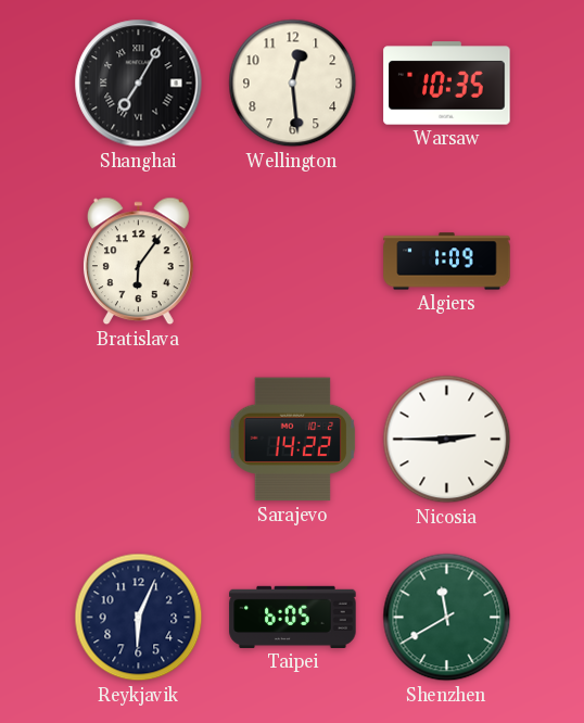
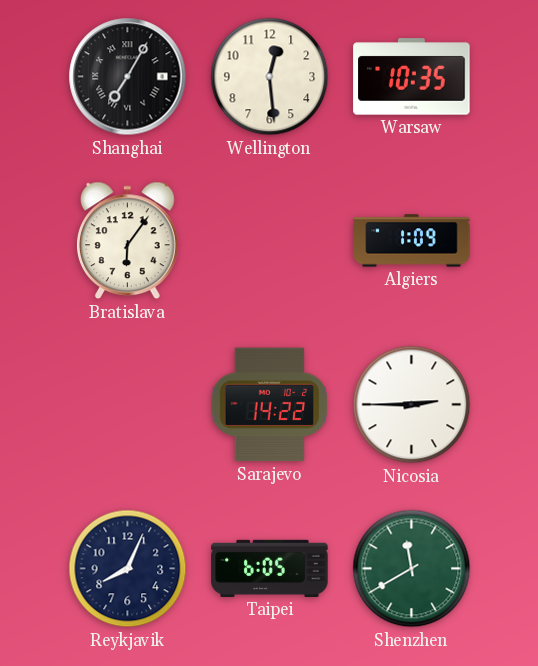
Reykjavik: 6:04 -> 8:04 (128, 569)
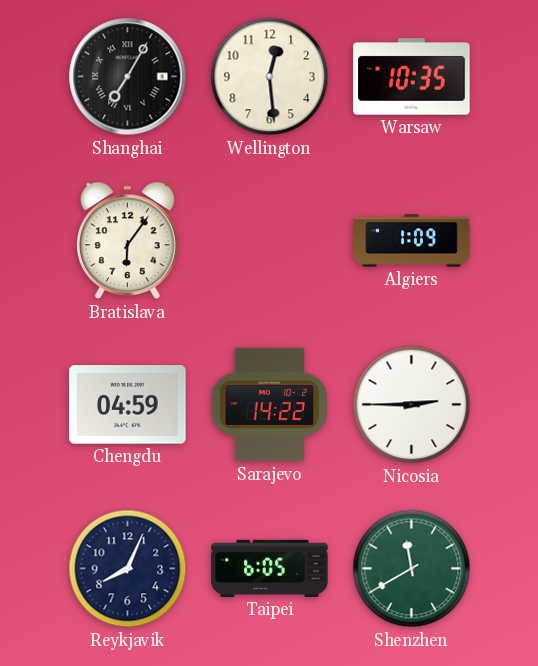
Chengdu: none -> 04:59 (128, 405)
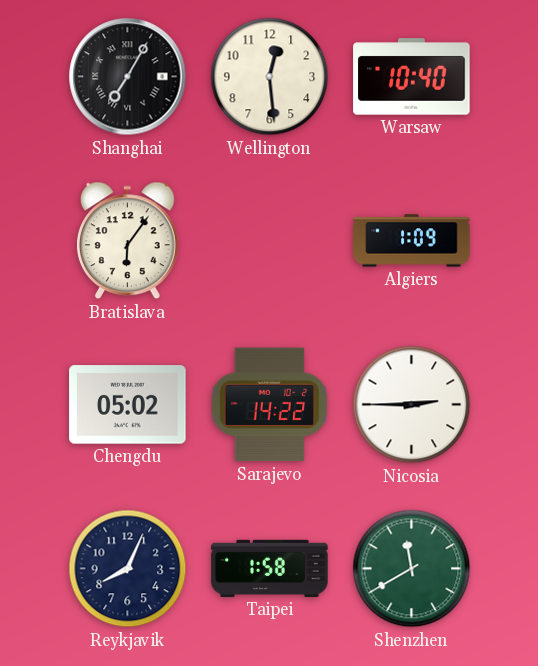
Warsaw: 10:35 -> 10:40 (412, 77)
Chengdu: 04:59 -> 05:02 (128, 405)
Taipei: 6:05 -> 1:58 (270, 568)
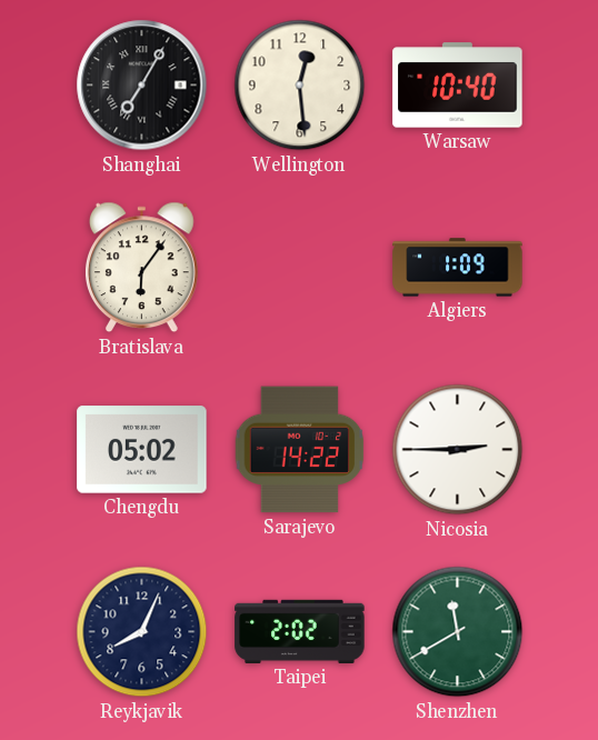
Taipei: 1:58 -> 2:02 (300, 631)
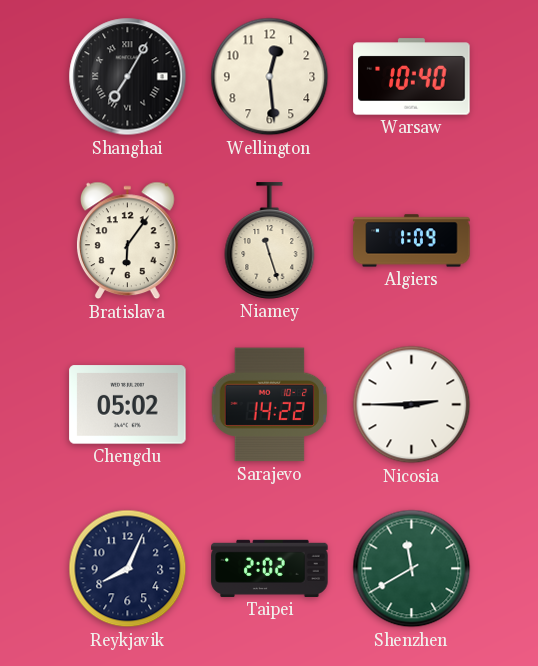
Niamey: none -> 11:27 (270, 241)
